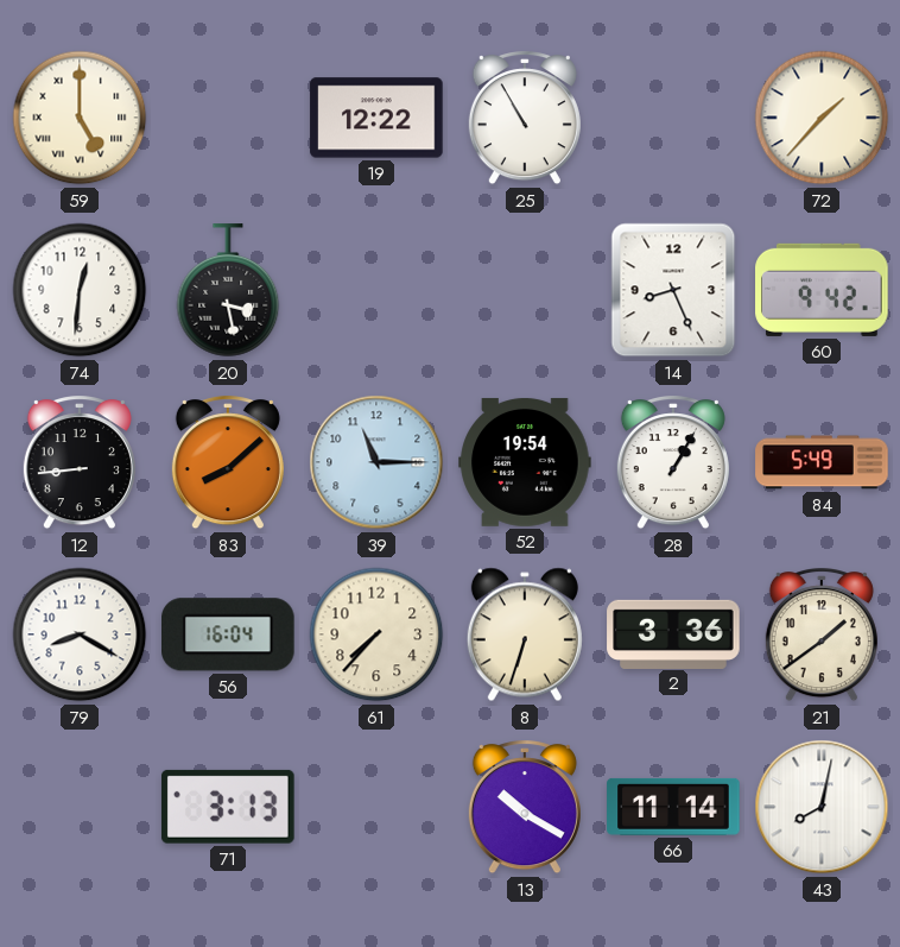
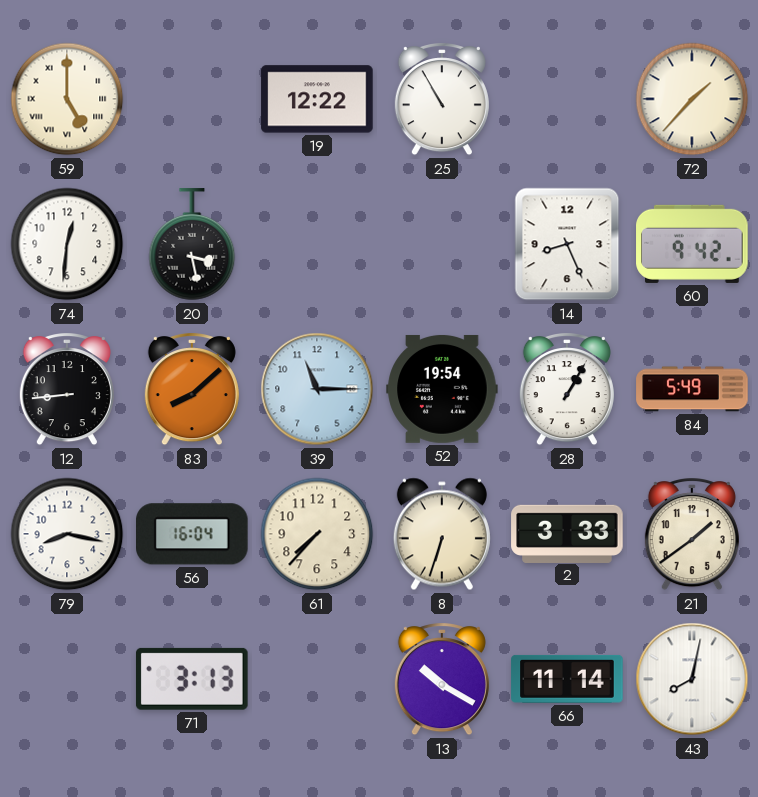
79: 8:20 -> 8:17 (67, 534)
2: 3:36 -> 3:33 (567, 533)
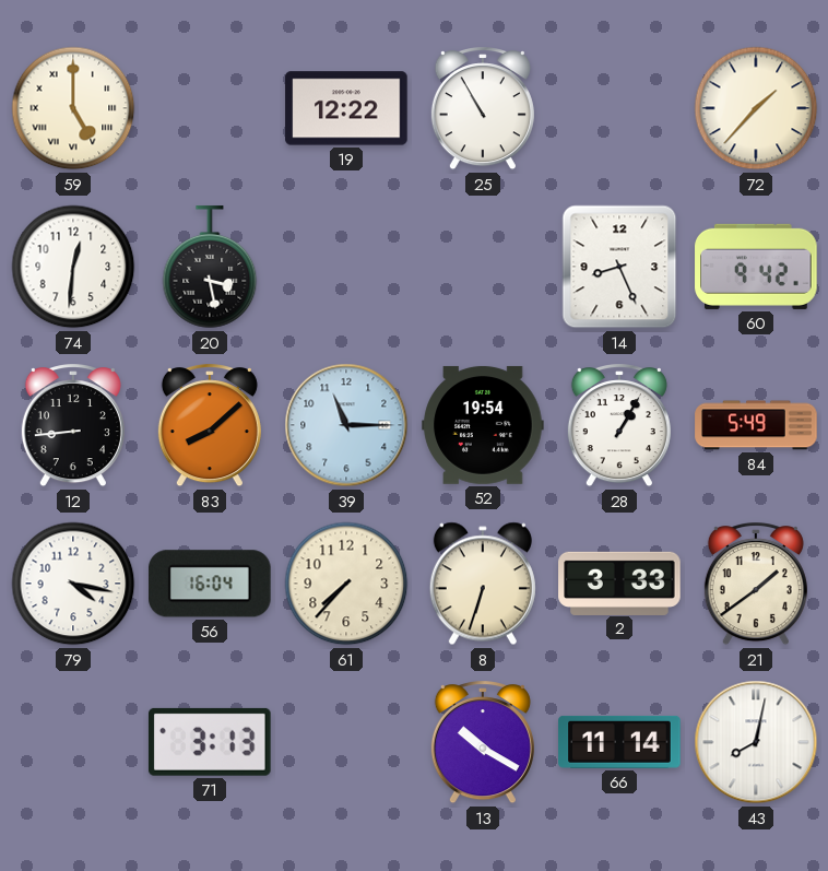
79: 8:17 -> 4:17 (73, 584)
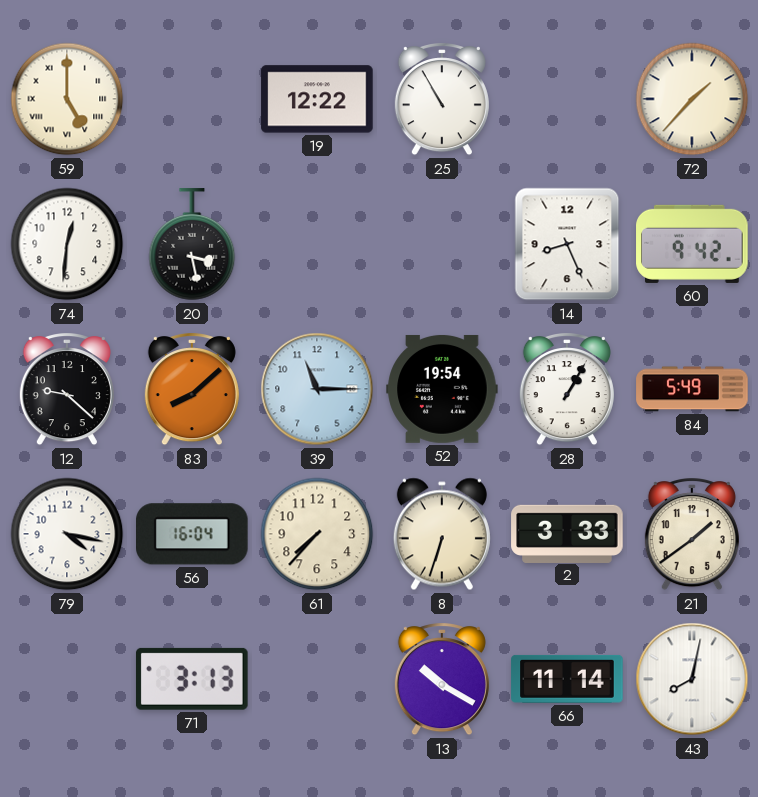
12: 8:44 -> 9:22 (67, 390)
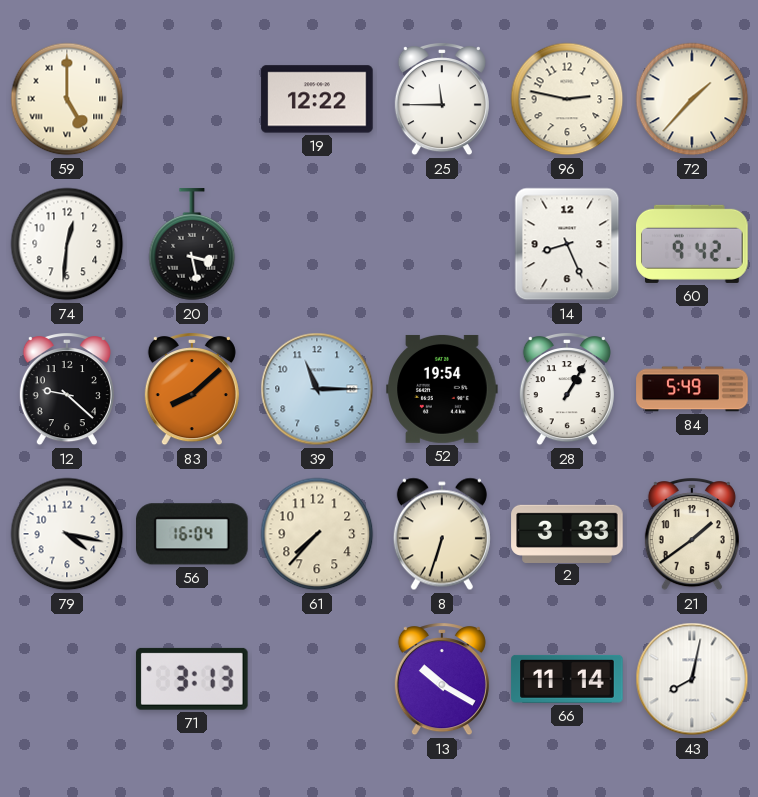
25: 10:55 -> 11:45 (442, 100)
96: none -> 2:47 (567, 99)
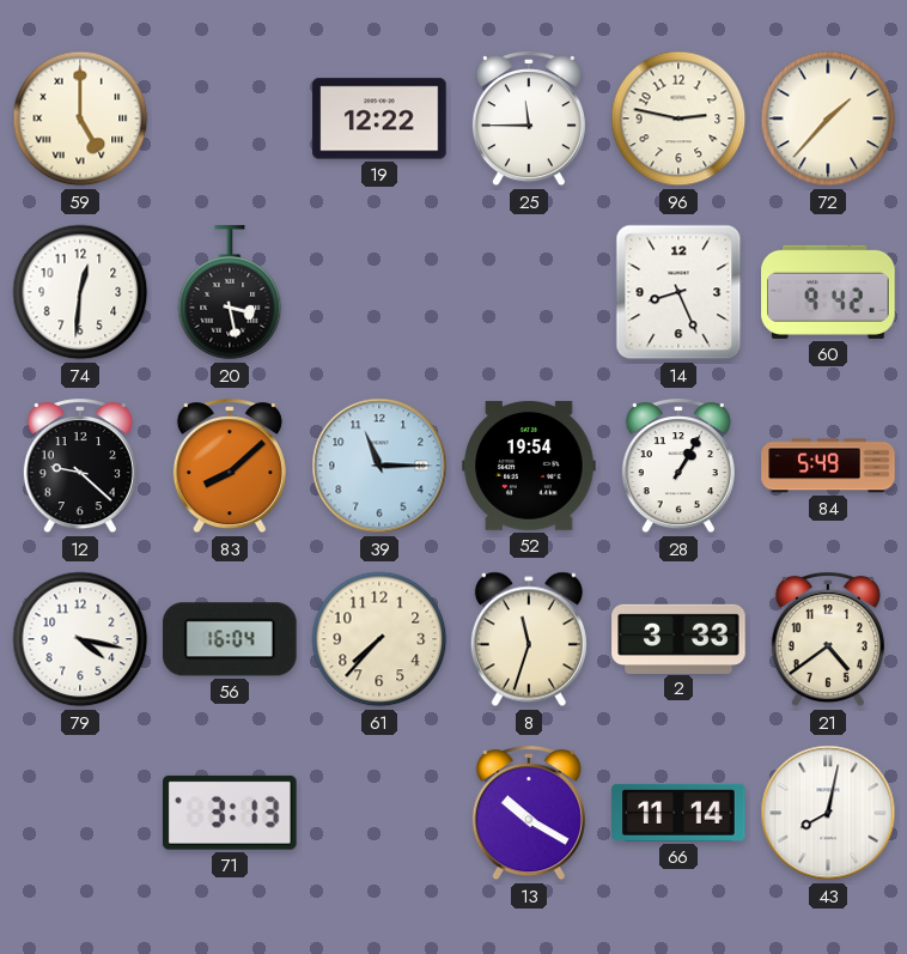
8: 6:33 -> 11:33 (529, 639)
21: 1:39 -> 4:39 (828, 640)
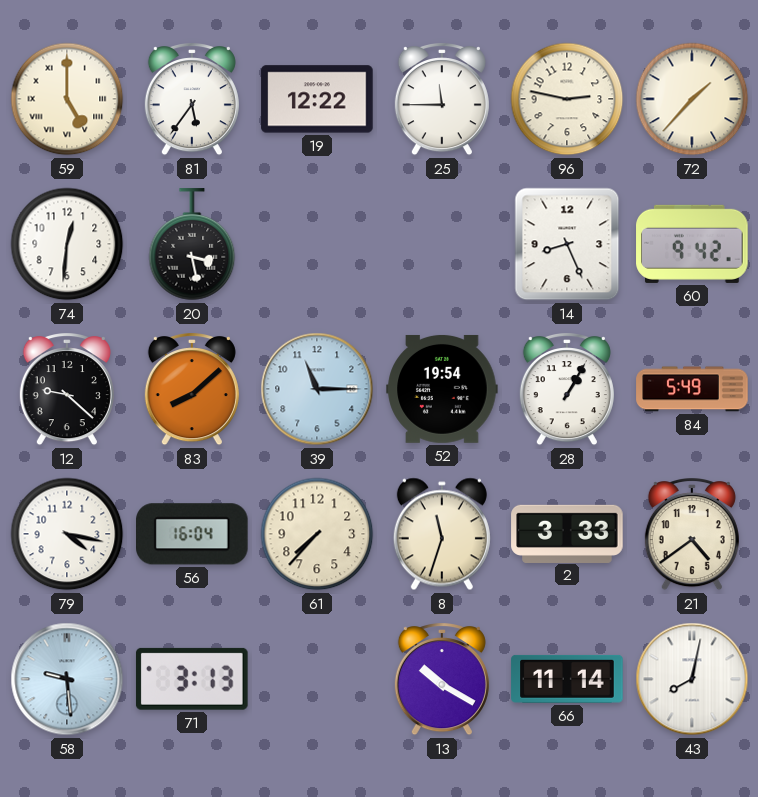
81: none -> 5:36 (192, 100)
58: none -> 9:29 (67, 679)
